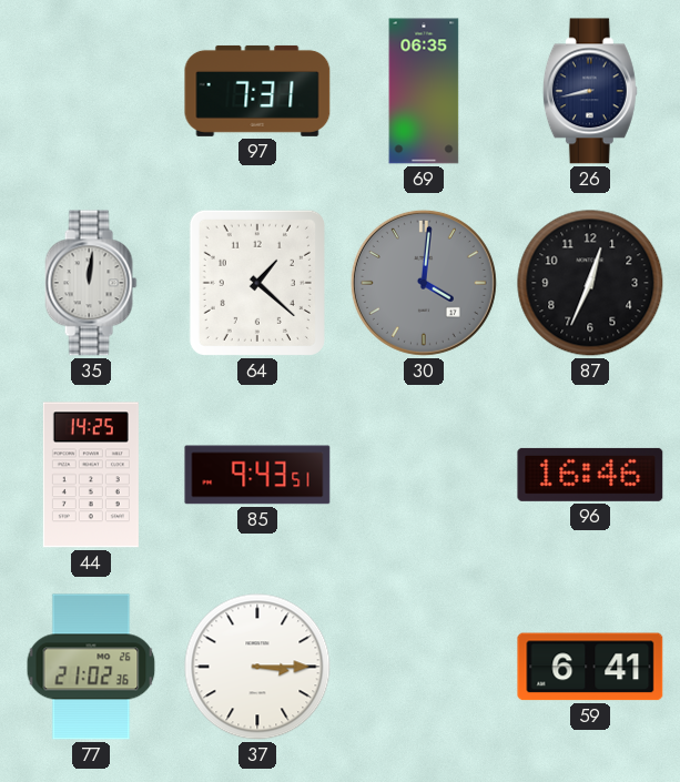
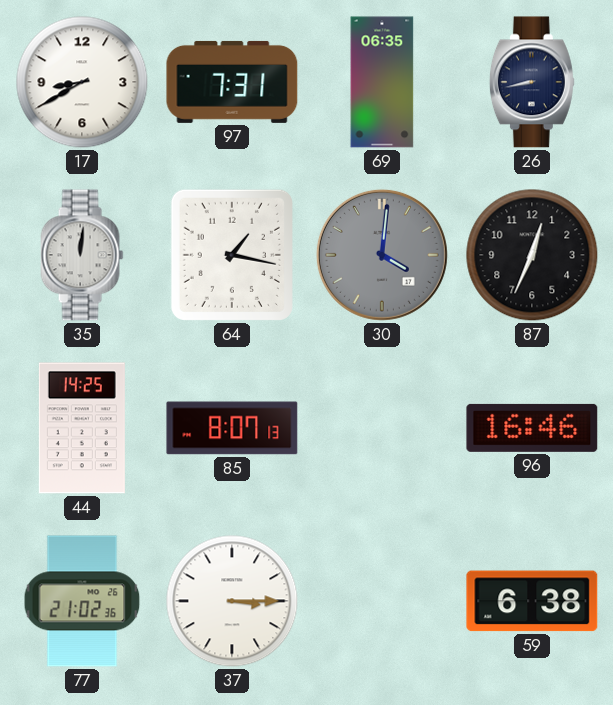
17: none -> 8:40 (82, 82)
64: 1:22 -> 1:17 (232, 255)
85: 9:43 -> 8:07 (232, 428)
59: 6:41 -> 6:38 (532, 601)
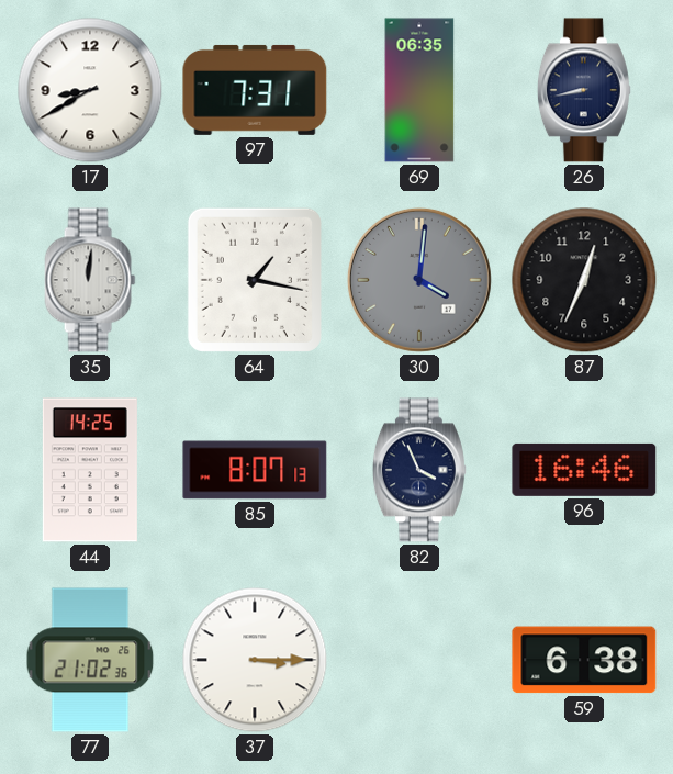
82: none -> 3:56 (419, 470)
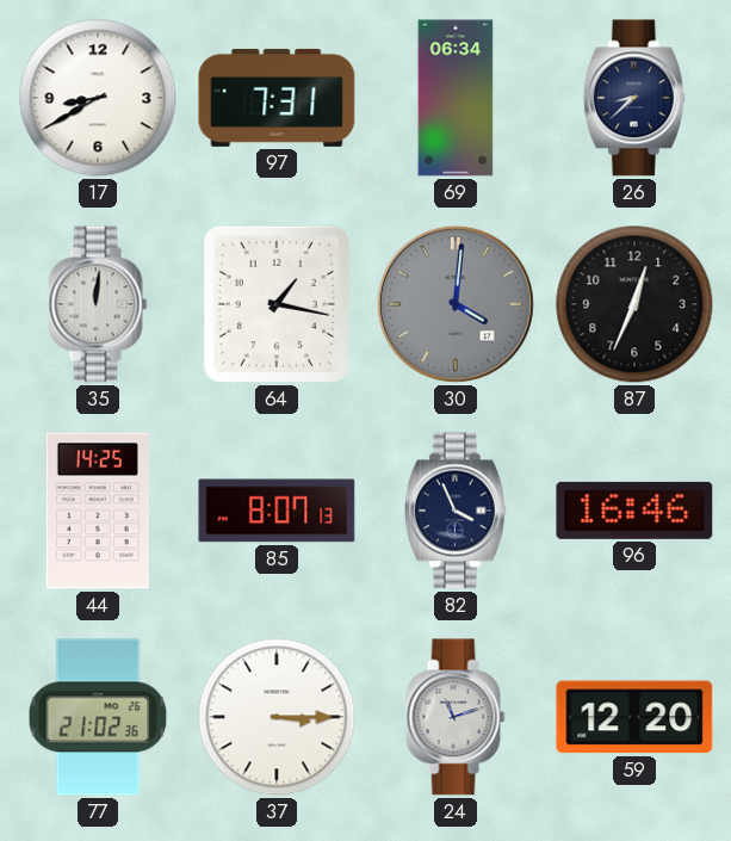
69: 06:35 -> 06:34 (456, 98)
26: 8:43 -> 8:38 (634, 98)
24: none -> 11:12 (456, 717)
59: 6:38 -> 12:20 (634, 717)
